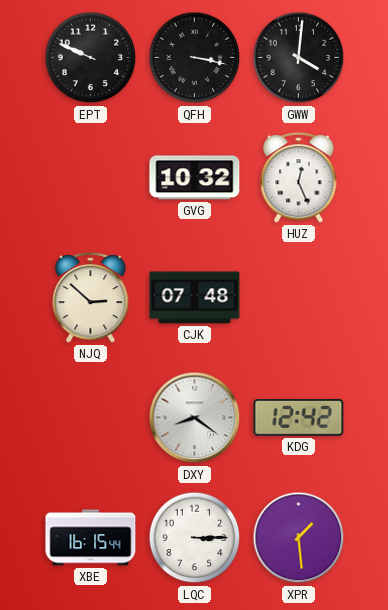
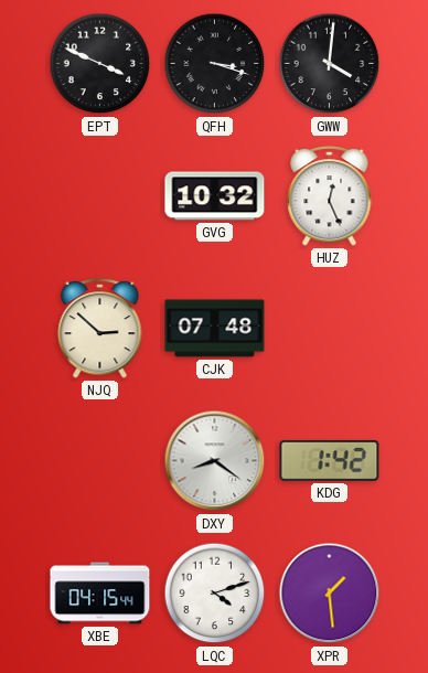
EPT: 9:49 -> 3:49 (100, 64)
QFH: 3:17 -> 3:18 (215, 64)
KDG: 12:42 -> 1:42 (330, 460)
XBE: 16:15 -> 04:15 (100, 594)
LQC: 3:15 -> 4:12 (215, 594)
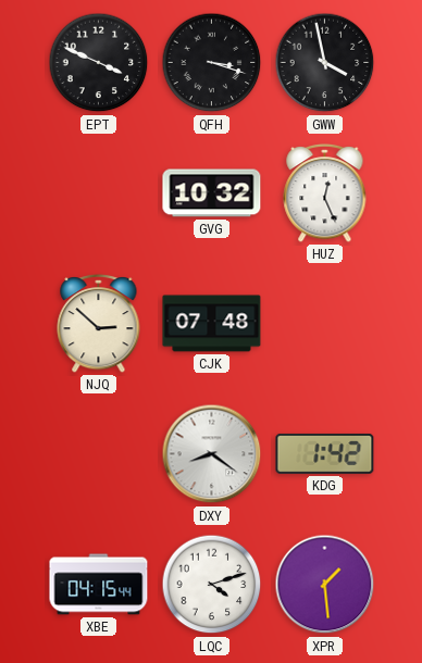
GWW: 4:01 -> 3:58 (325, 63)
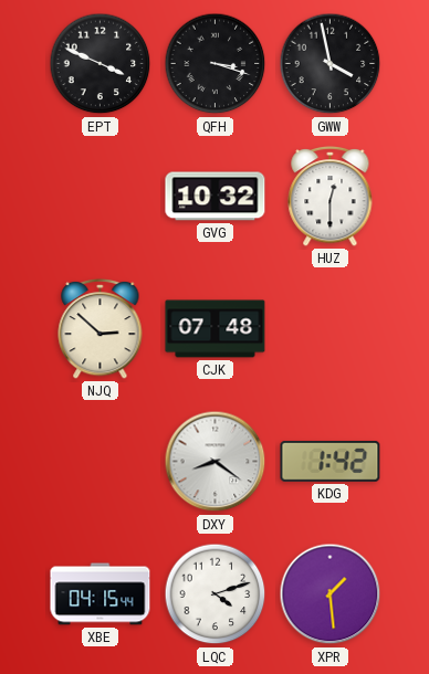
HUZ: 12:26 -> 12:30 (331, 196)
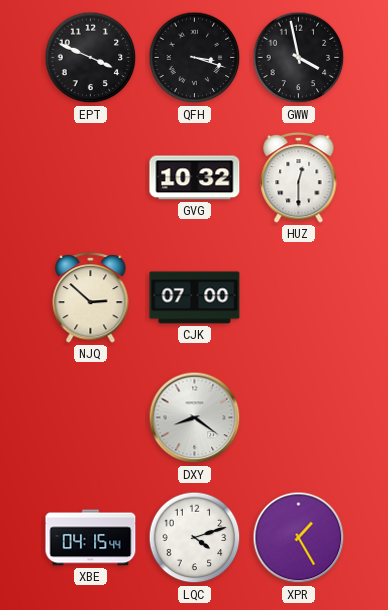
CJK: 07:48 -> 07:00 (195, 298)
KDG: 1:42 -> none (331, 461)
XPR: 1:29 -> 1:25 (299, 538)
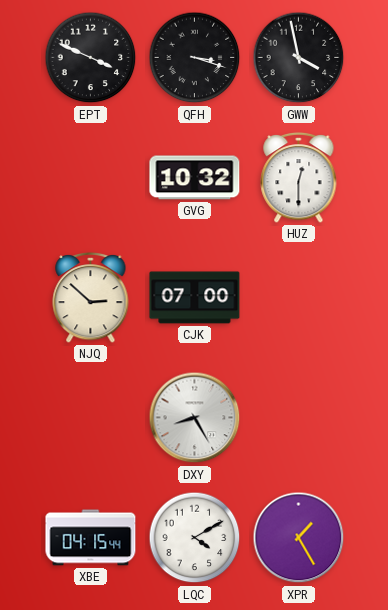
DXY: 8:21 -> 8:25 (195, 418)
LQC: 4:12 -> 4:10 (195, 538)
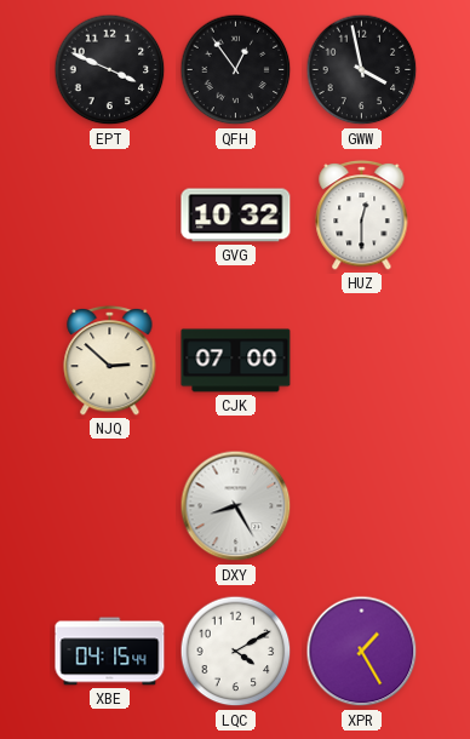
QFH: 3:18 -> 12:54 (236, 70)
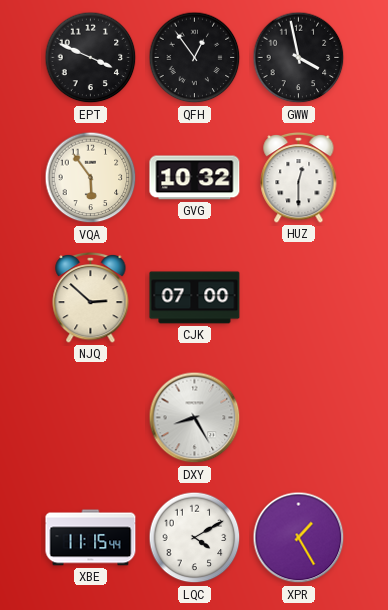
VQA: none -> 5:54 (91, 178)
XBE: 04:15 -> 11:15 (91, 538)
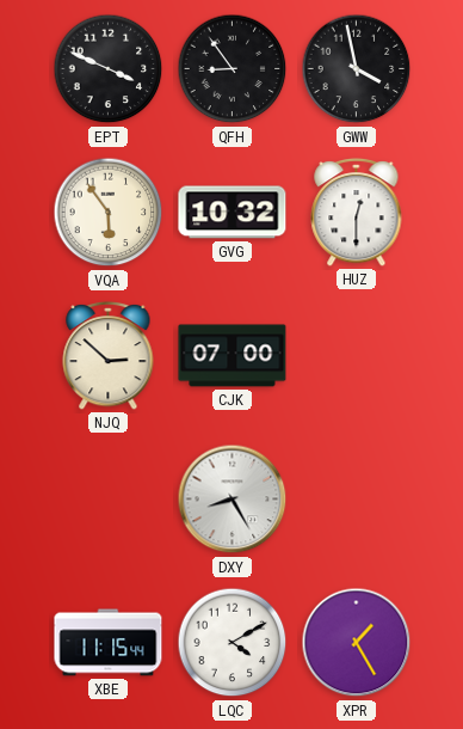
QFH: 12:54 -> 8:54 (233, 69)
